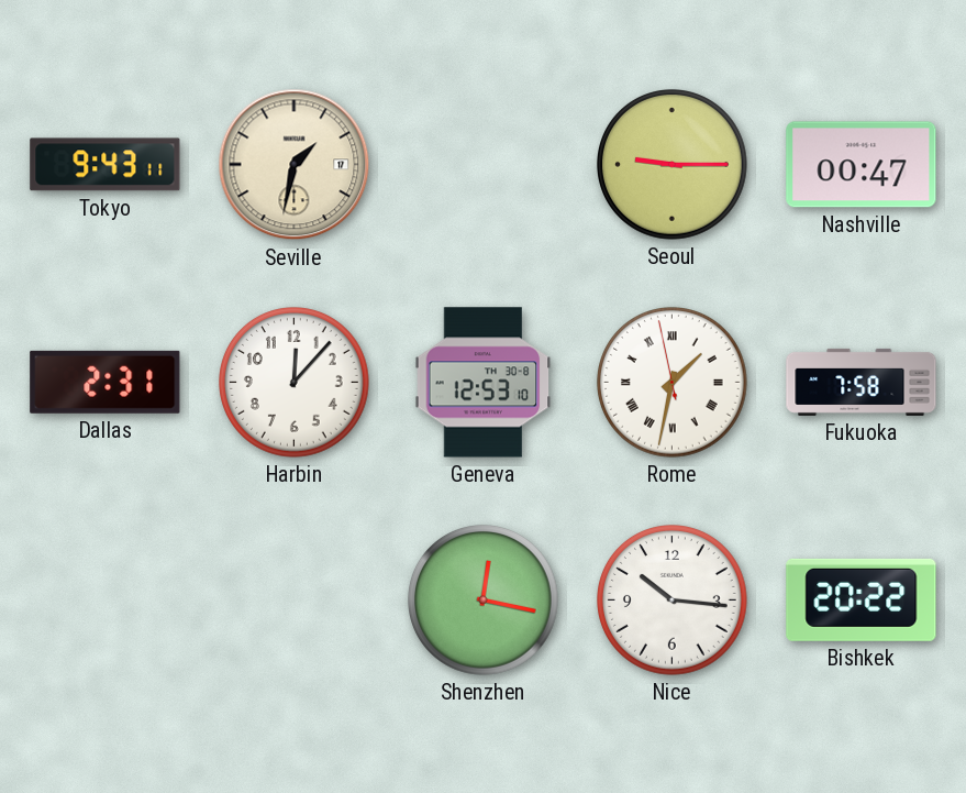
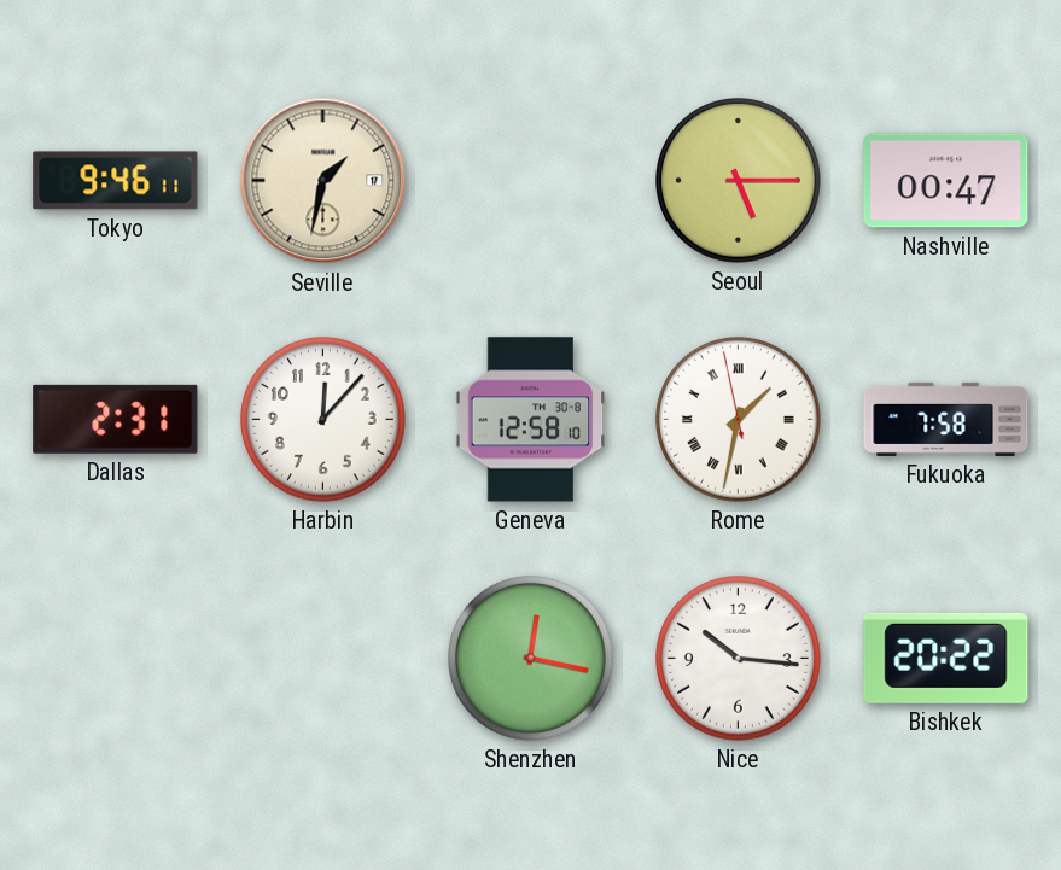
Tokyo: 9:43 -> 9:46 (116, 181)
Seoul: 9:15 -> 5:15 (739, 181)
Geneva: 12:53 -> 12:58 (531, 420)
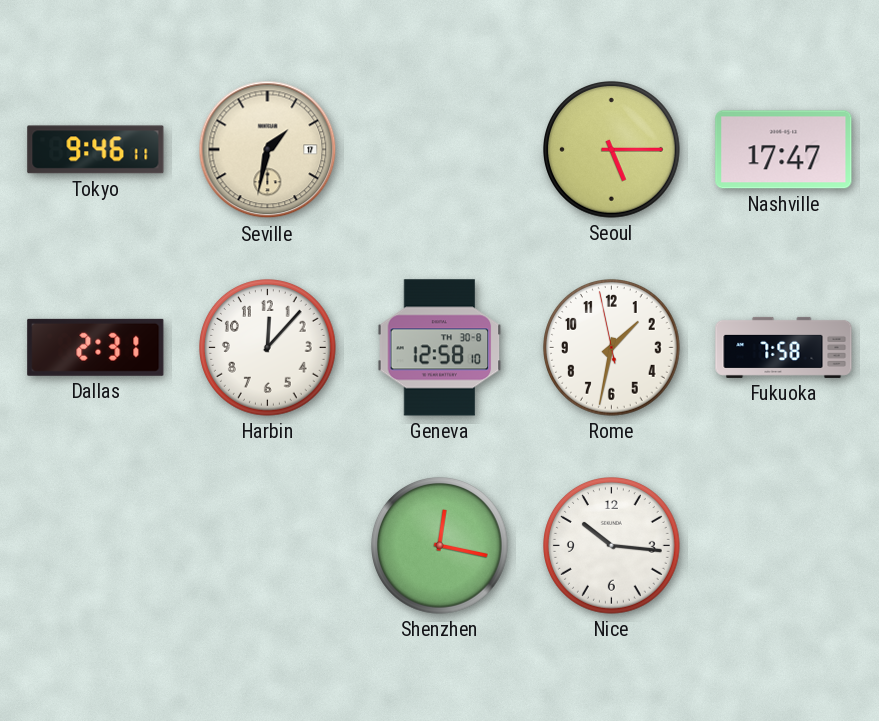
Nashville: 00:47 -> 17:47 (784, 150)
Rome numerals: Roman -> Arabic (612, 348)
Bishkek: 20:22 -> none (946, 658)
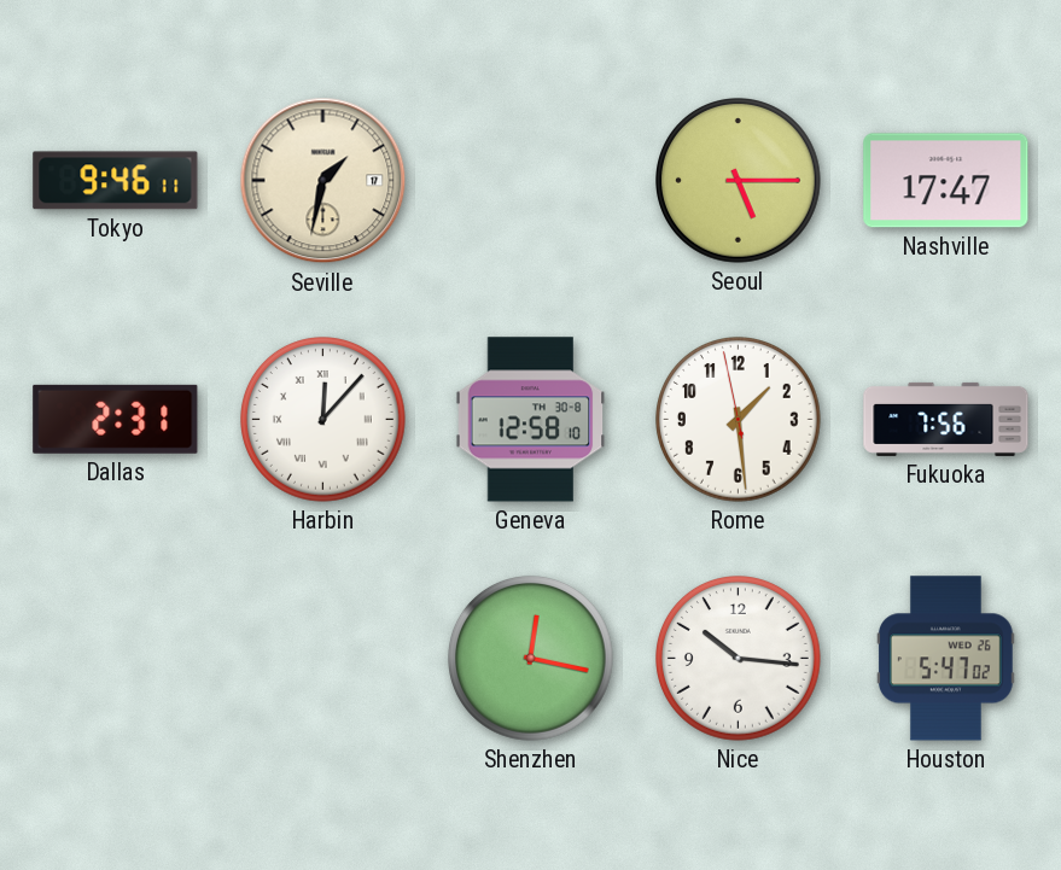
Harbin numerals: Arabic -> Roman (323, 420)
Rome: 1:31 -> 1:28 (739, 420)
Fukuoka: 7:58 -> 7:56 (946, 419)
Houston: none -> 5:47 (945, 659)
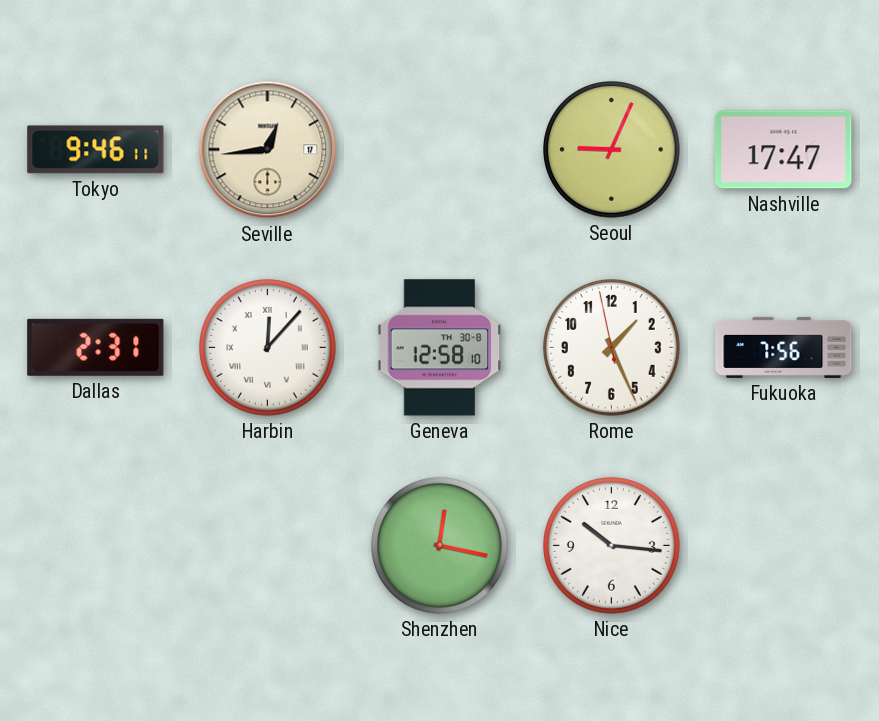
Seville: 1:32 -> 12:44 (268, 150)
Seoul: 5:15 -> 9:04 (612, 150)
Rome: 1:28 -> 1:25 (612, 348)
Houston: 5:47 -> none (945, 659)
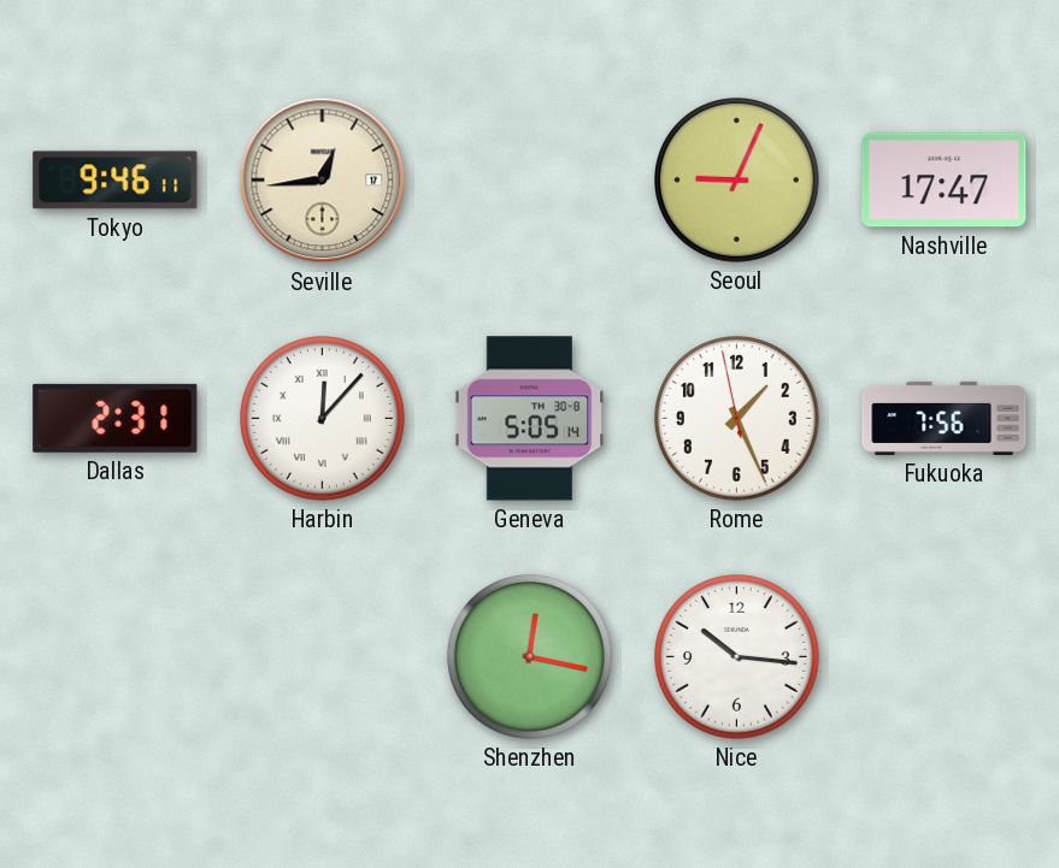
Geneva: 12:58 -> 5:05 (530, 419)
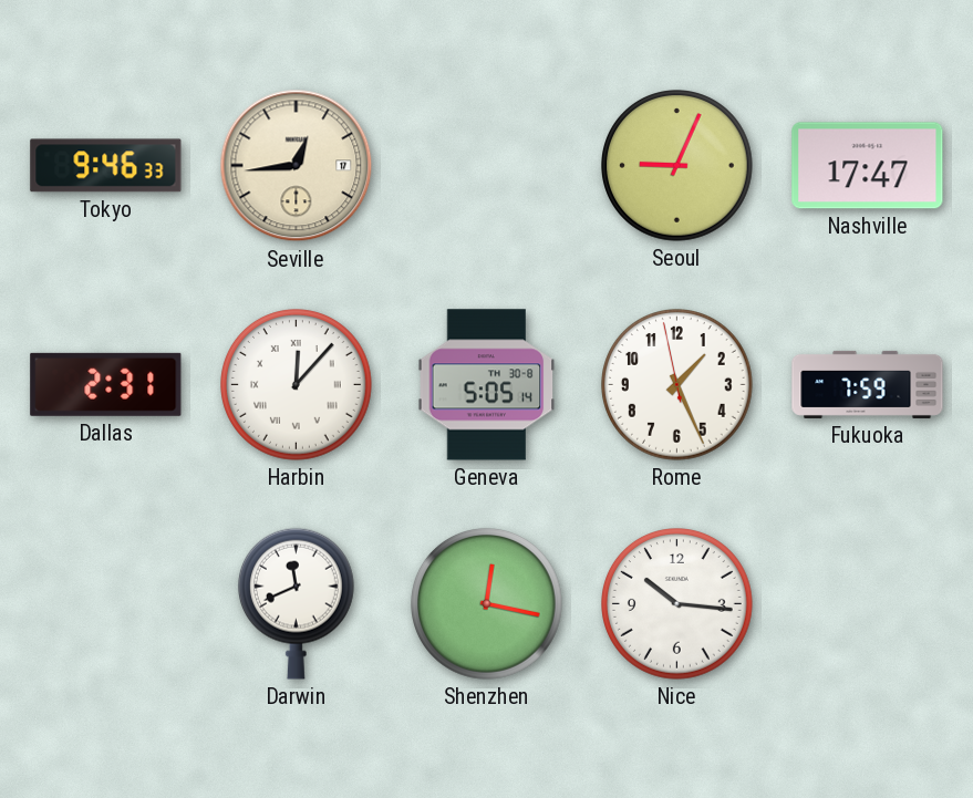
Tokyo: 9:46:11 -> 9:46:33 (106, 166)
Fukuoka: 7:56 -> 7:59 (868, 384)
Darwin: none -> 11:41 (296, 603)
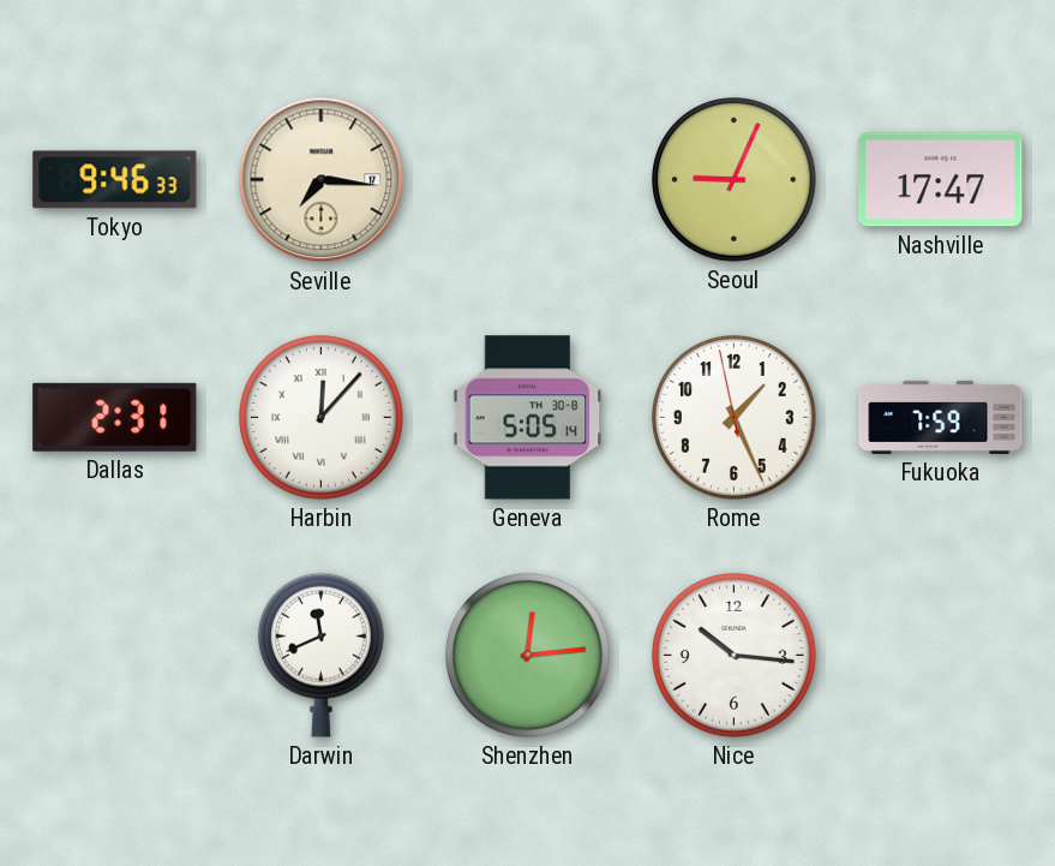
Seville: 12:44 -> 7:16 (322, 180)
Shenzhen: 12:17 -> 12:14 (528, 656)
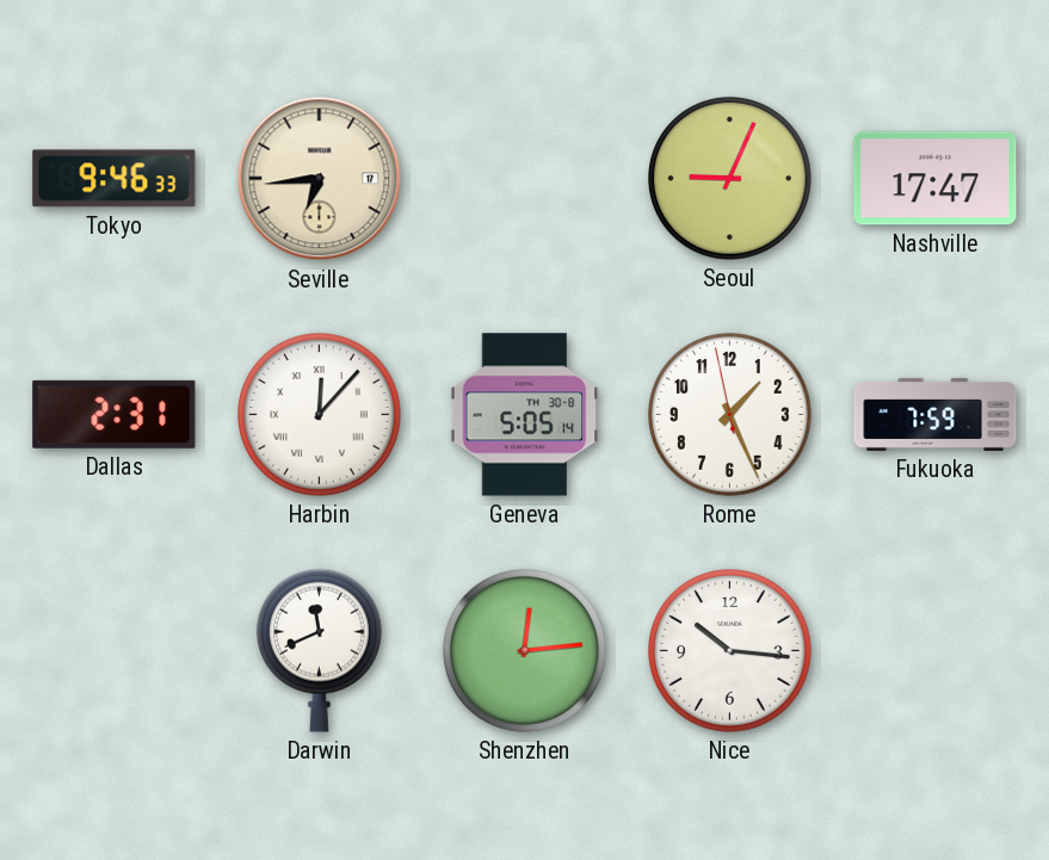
Seville: 7:16 -> 6:44 (320, 179)
